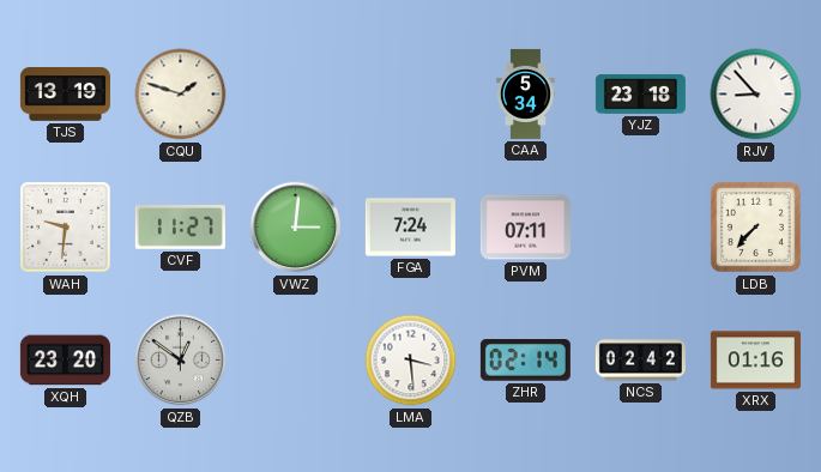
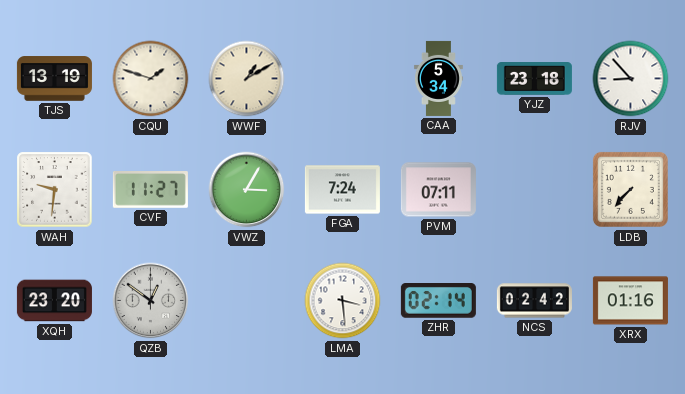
WWF: none -> 1:10 (247, 79)
VWZ: 3:01 -> 3:05 (247, 190)
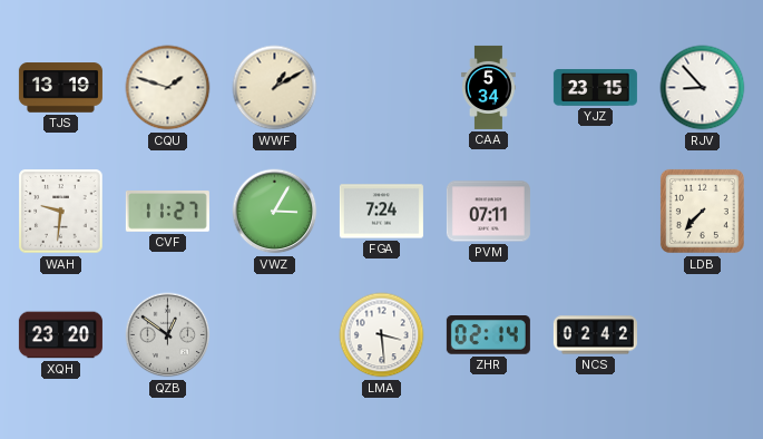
YJZ: 23:18 -> 23:15 (595, 88)
XRX: 01:16 -> none (630, 301)
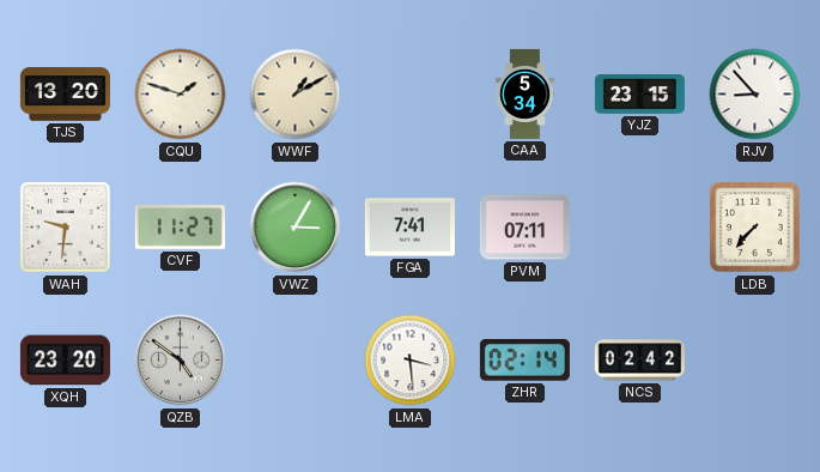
TJS: 13:19 -> 13:20 (65, 95)
FGA: 7:24 -> 7:41 (409, 228)
QZB: 12:51 -> 4:51 (181, 361)
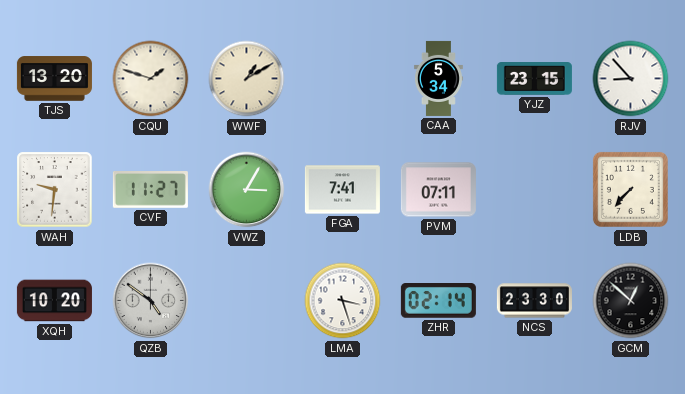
XQH: 23:20 -> 10:20 (54, 301)
LMA: 3:29 -> 3:27 (343, 301)
NCS: 02:42 -> 23:30 (534, 301)
GCM: none -> 12:52 (631, 301)
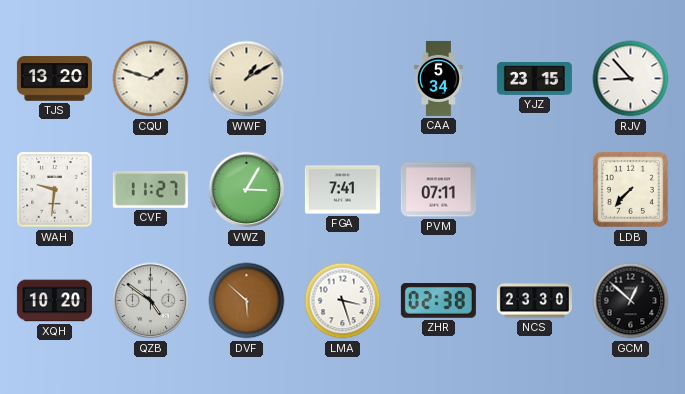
DVF: none -> 5:52 (247, 301)
ZHR: 02:14 -> 02:38 (438, 301)
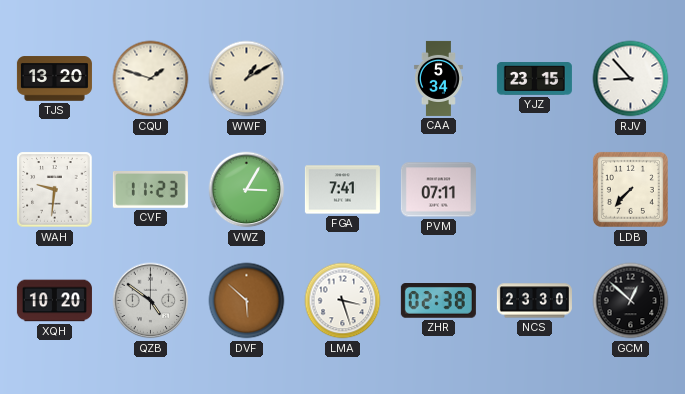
CVF: 11:27 -> 11:23 (150, 190)
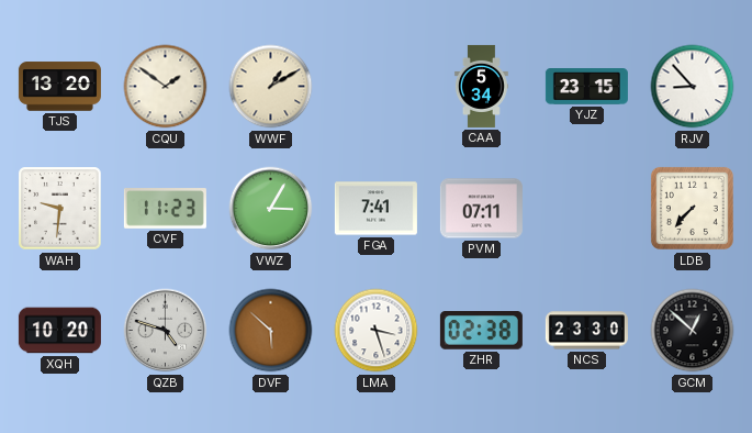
CQU: 1:48 -> 1:51 (166, 87)
QZB: 4:51 -> 4:48 (166, 331)
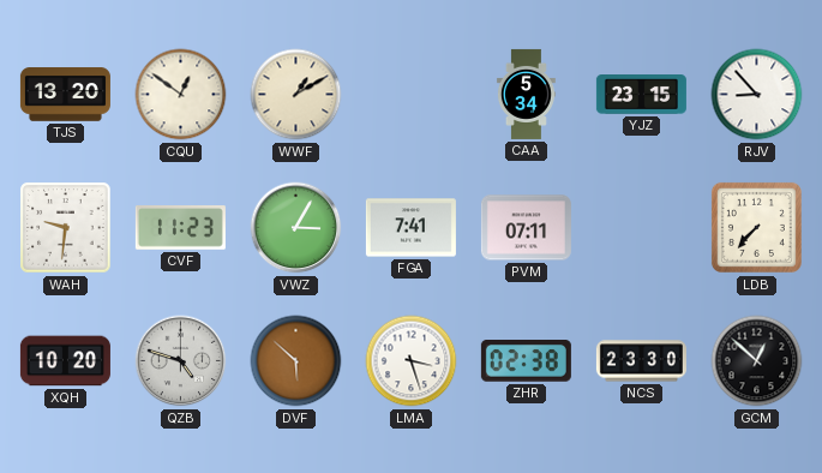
CQU: 1:51 -> 12:51 (181, 95)
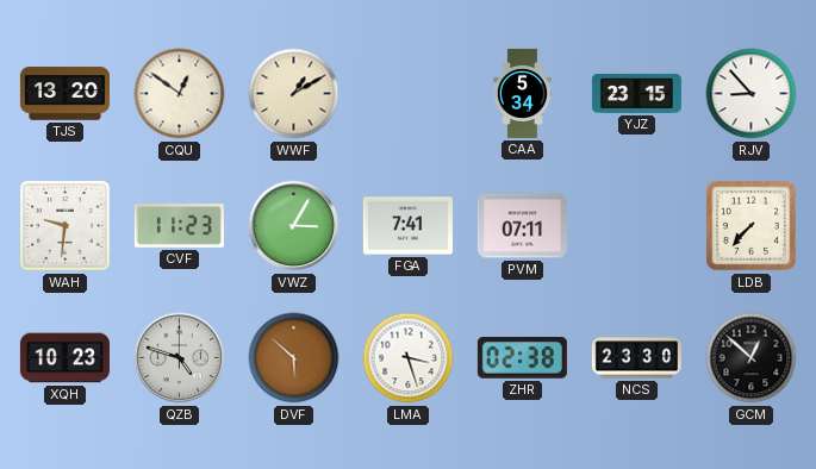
XQH: 10:20 -> 10:23 (64, 358)
